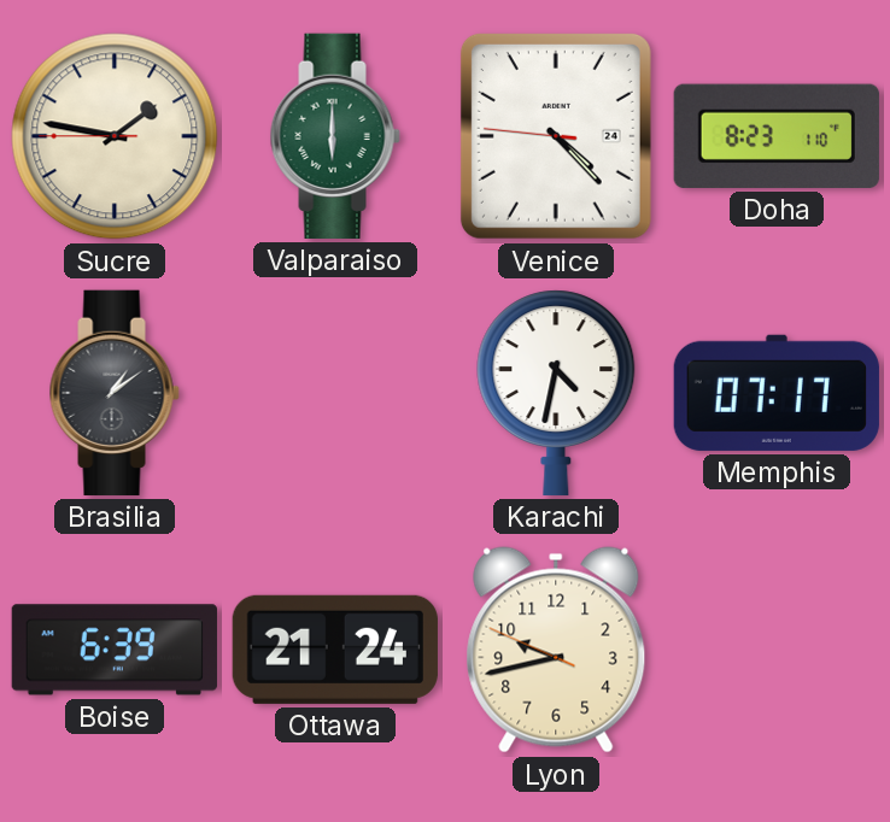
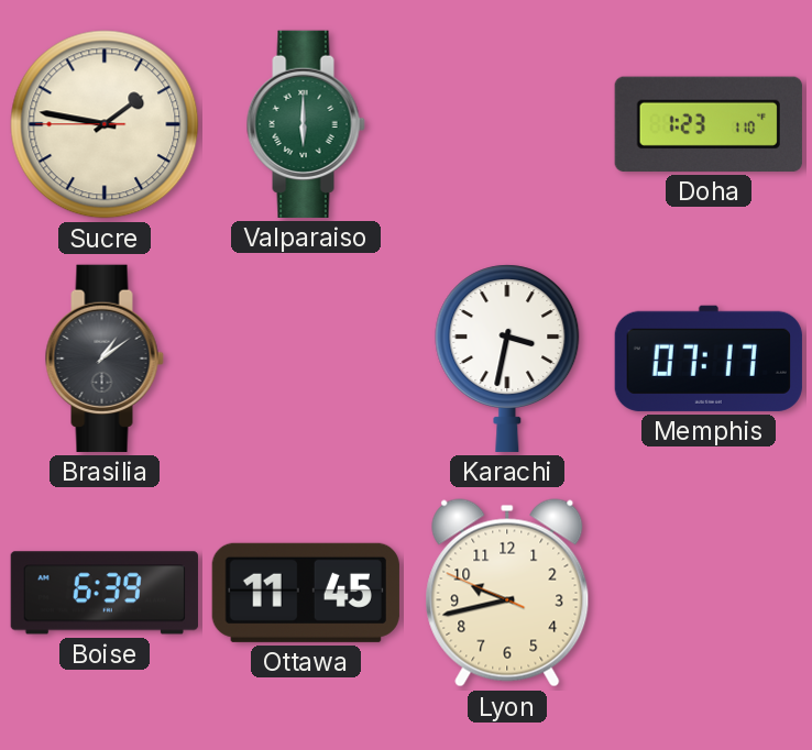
Venice: 4:22 -> none (556, 136)
Doha: 8:23 -> 1:23 (709, 124)
Karachi: 4:32 -> 3:32 (507, 359)
Ottawa: 21:24 -> 11:45 (306, 593)
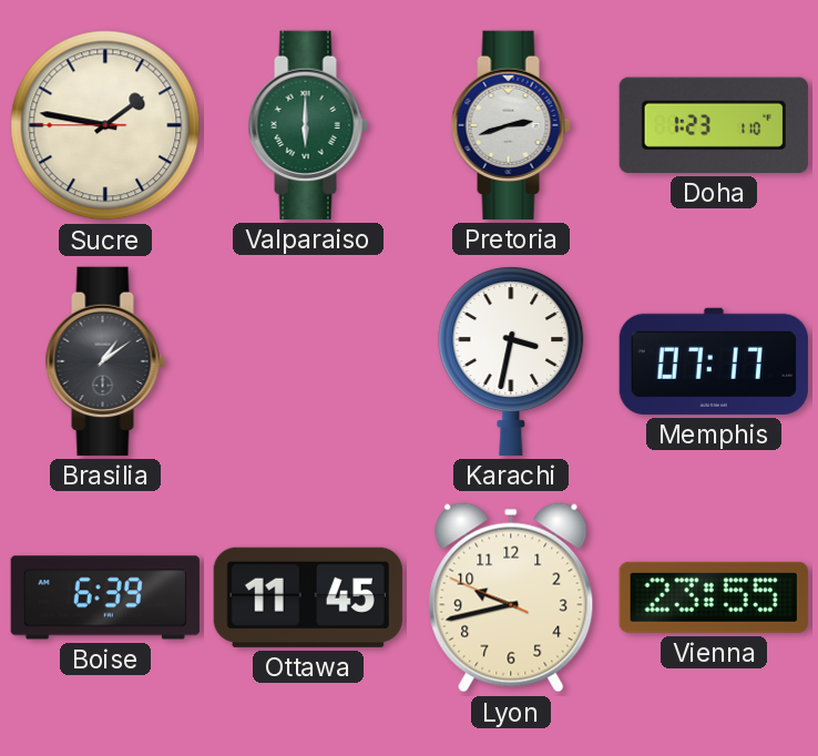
Pretoria: none -> 2:42 (511, 125)
Vienna: none -> 23:55 (714, 597)
